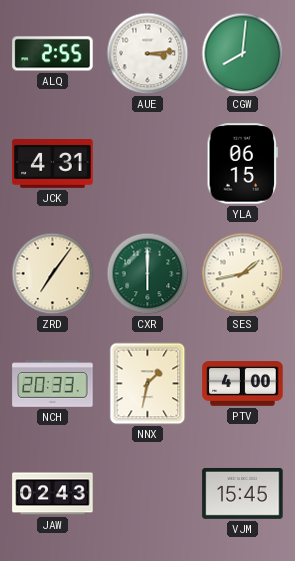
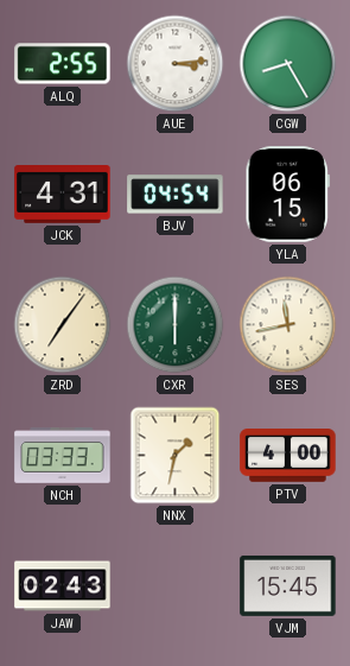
CGW: 8:01 -> 8:25 (288, 64)
BJV: none -> 04:54 (176, 195)
SES: 1:43 -> 11:43 (288, 325)
NCH: 20:33 -> 03:33 (63, 456)
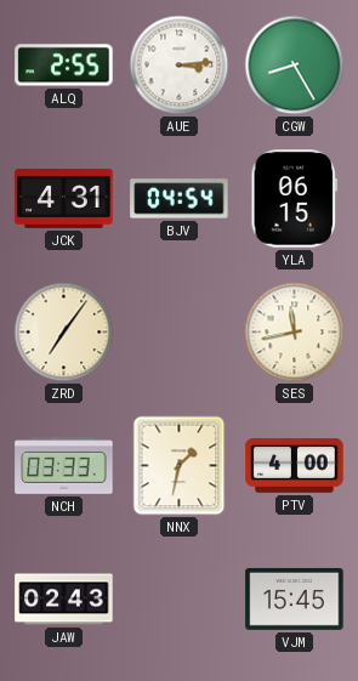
CXR: 6:00 -> none (176, 325)
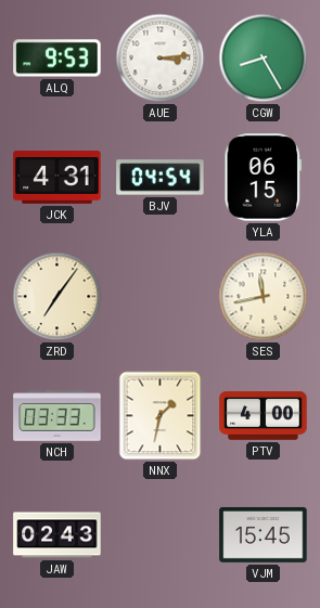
ALQ: 2:55 -> 9:53 (57, 59)
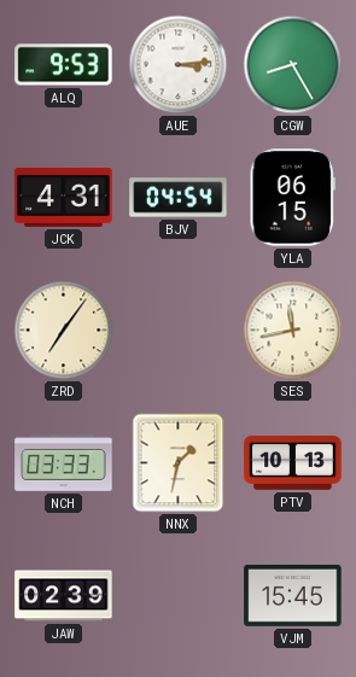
PTV: 4:00 -> 10:13 (293, 463)
JAW: 02:43 -> 02:39 (64, 596)
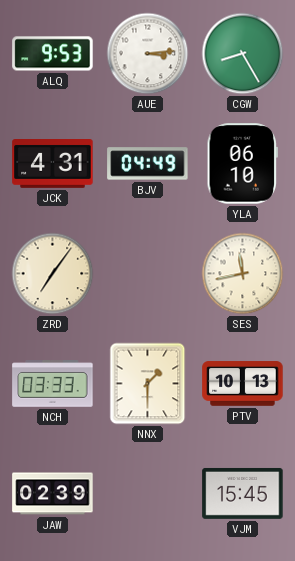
BJV: 04:54 -> 04:49 (148, 164)
YLA: 06:15 -> 06:10 (242, 164)
NNX: 1:32 -> 1:30 (148, 384)
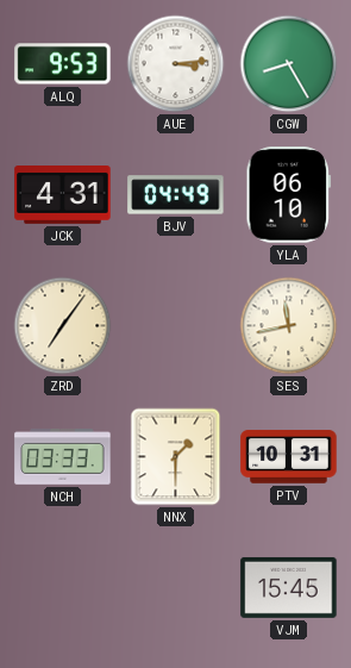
PTV: 10:13 -> 10:31 (289, 457)
JAW: 02:39 -> none (53, 494)
